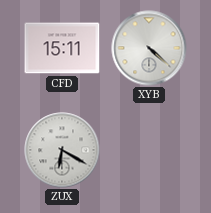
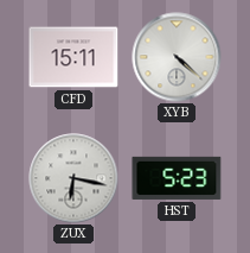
ZUX: 6:20 -> 6:17 (73, 178)
HST: none -> 5:23 (177, 178)
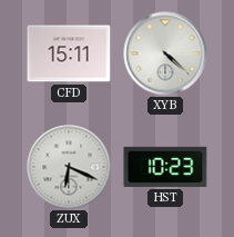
ZUX: 6:17 -> 6:19 (69, 167)
HST: 5:23 -> 10:23 (165, 167)
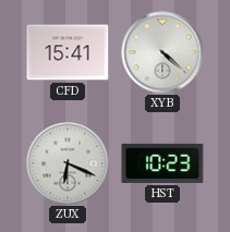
CFD: 15:11 -> 15:41 (68, 52)
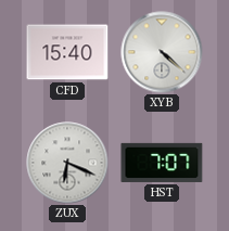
CFD: 15:41 -> 15:40 (67, 52)
HST: 10:23 -> 7:07 (162, 163)
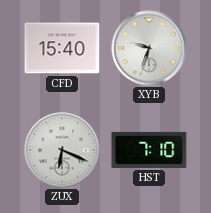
XYB: 4:22 -> 9:33 (149, 48)
HST: 7:07 -> 7:10 (149, 150)
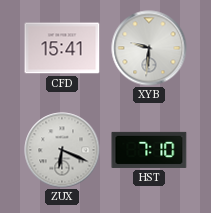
CFD: 15:40 -> 15:41 (62, 48)
XYB: 9:33 -> 9:31 (149, 48)
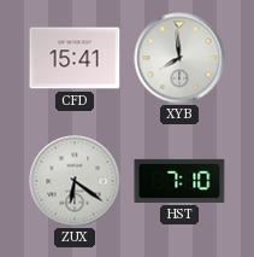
XYB: 9:31 -> 7:59 (179, 58)
ZUX: 6:19 -> 6:21 (75, 181)
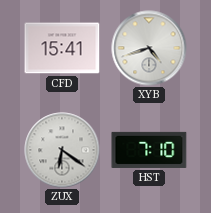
XYB: 7:59 -> 4:42 (149, 48)
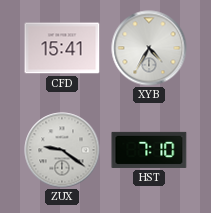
XYB: 4:42 -> 4:35 (149, 48)
ZUX: 6:21 -> 9:21 (62, 150)
